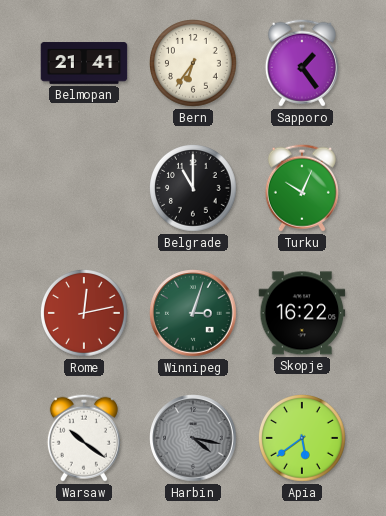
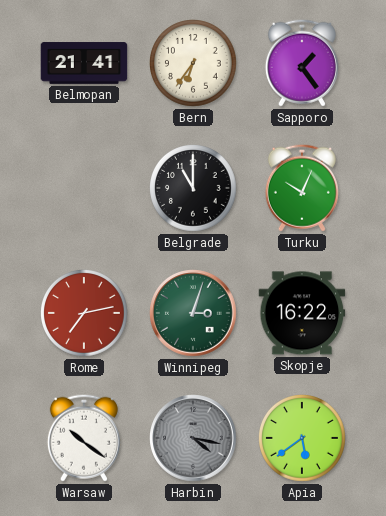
Rome: 12:13 -> 7:13 (85, 314)
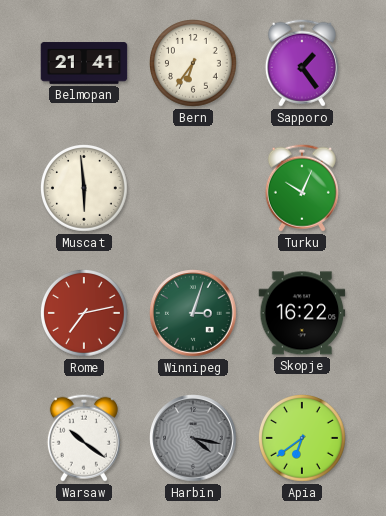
Muscat: none -> 5:59 (85, 189)
Belgrade: 11:00 -> none (194, 189)
Apia: 5:39 -> 6:39 (303, 439)
